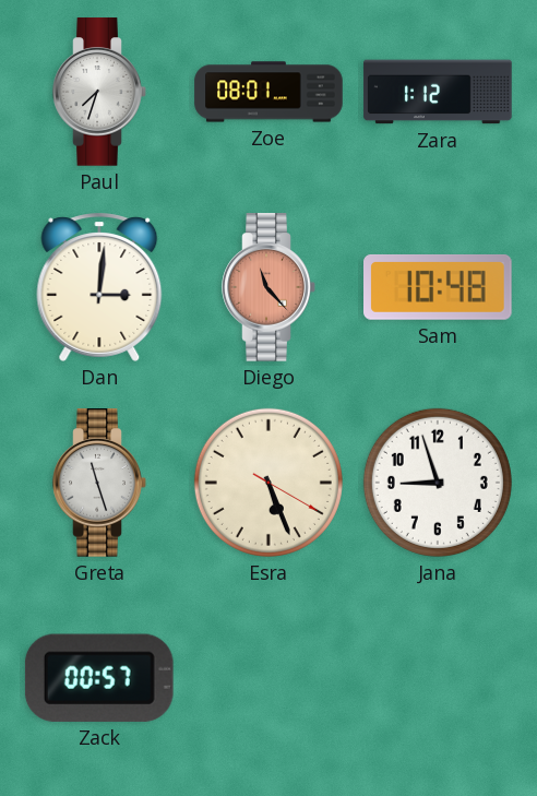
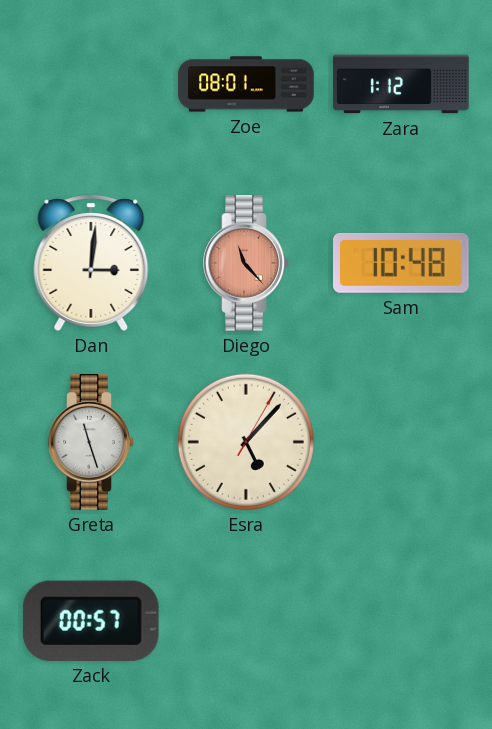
Paul: 7:33 -> none (99, 92)
Esra: 5:26 -> 5:07 (246, 442)
Jana: 8:57 -> none (438, 483)
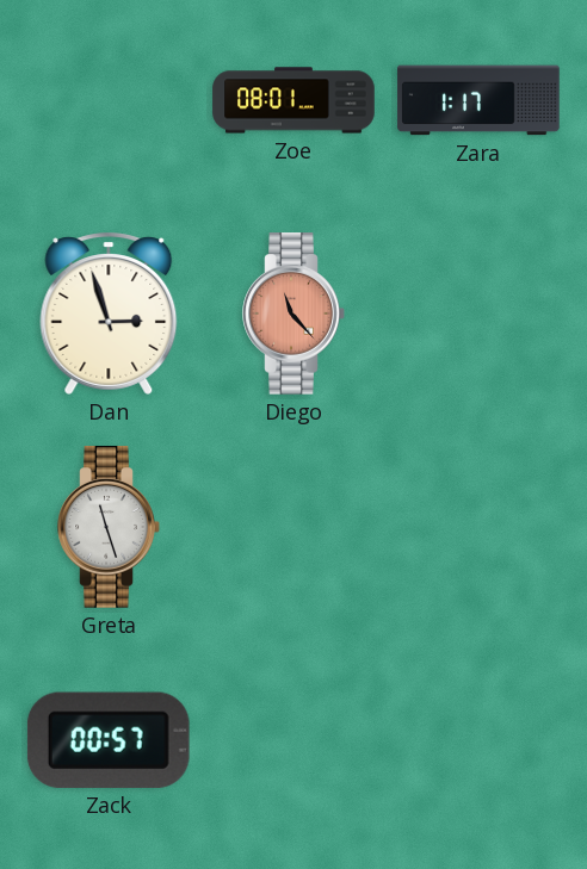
Zara: 1:12 -> 1:17 (478, 100)
Dan: 3:01 -> 2:57 (109, 314)
Sam: 10:48 -> none (402, 263)
Esra: 5:07 -> none (246, 442)
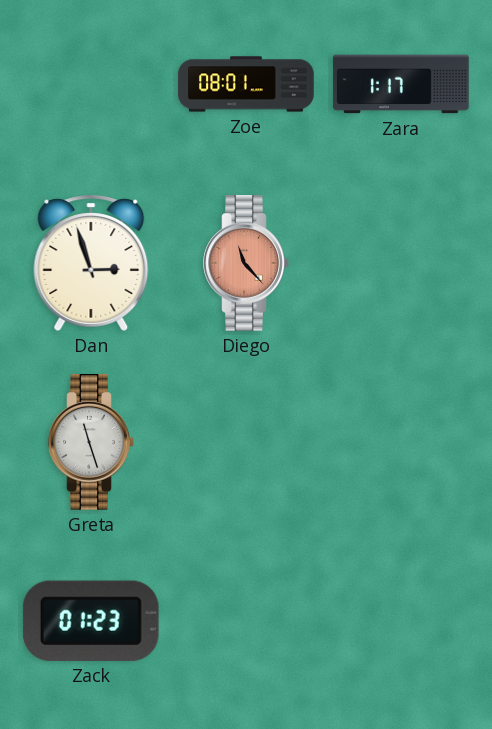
Zack: 00:57 -> 01:23 (91, 621)
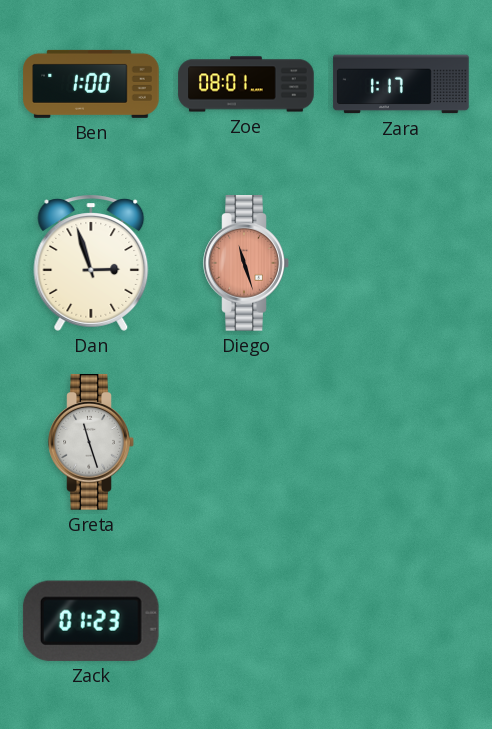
Ben: none -> 1:00 (91, 84)
Diego: 11:23 -> 11:27 (246, 263)
